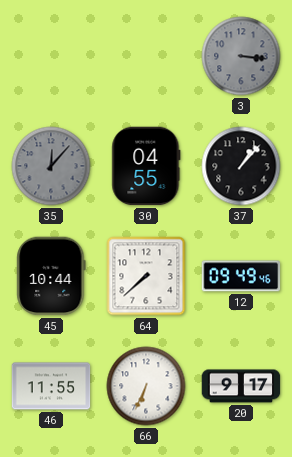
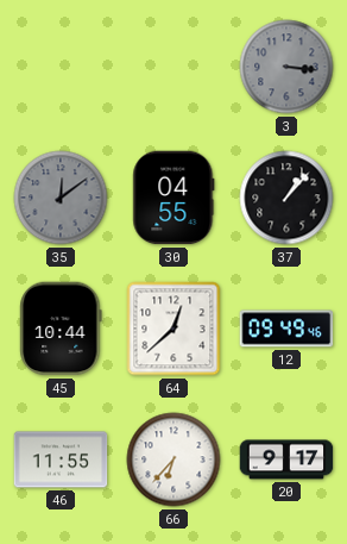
35: 12:07 -> 12:09 (61, 198)
64: 7:38 -> 12:38 (173, 329)
66: 6:34 -> 6:37 (173, 459)
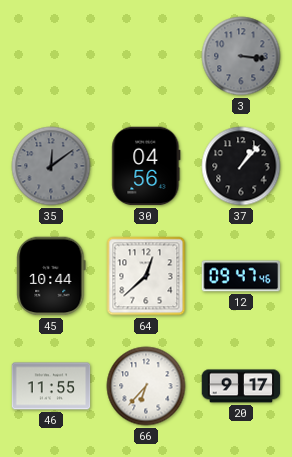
30: 04:55 -> 04:56 (146, 166)
12: 09:49 -> 09:47 (241, 276)
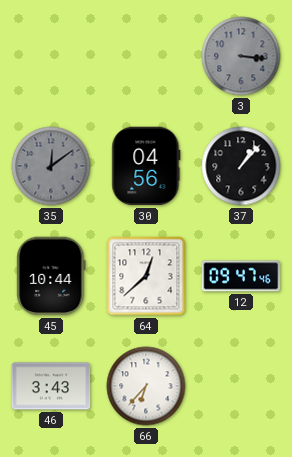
46: 11:55 -> 3:43 (51, 386)
20: 9:17 -> none (241, 386)
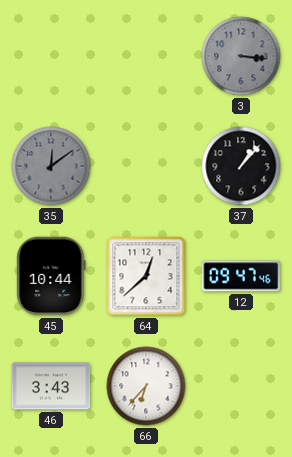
30: 04:56 -> none (146, 166)
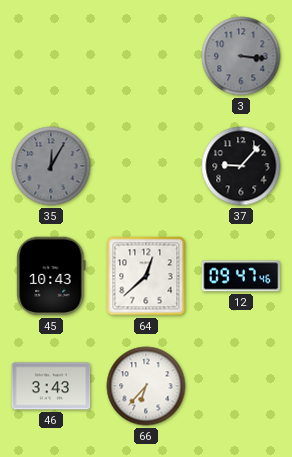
35: 12:09 -> 12:05 (51, 166)
37: 1:07 -> 9:07 (241, 166)
45: 10:44 -> 10:43 (51, 276)
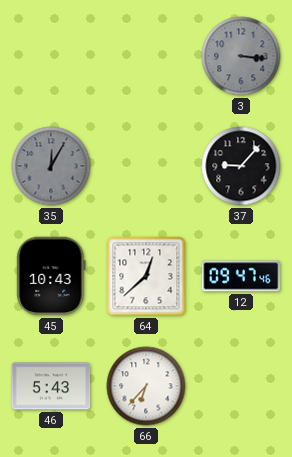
46: 3:43 -> 5:43 (51, 386)
